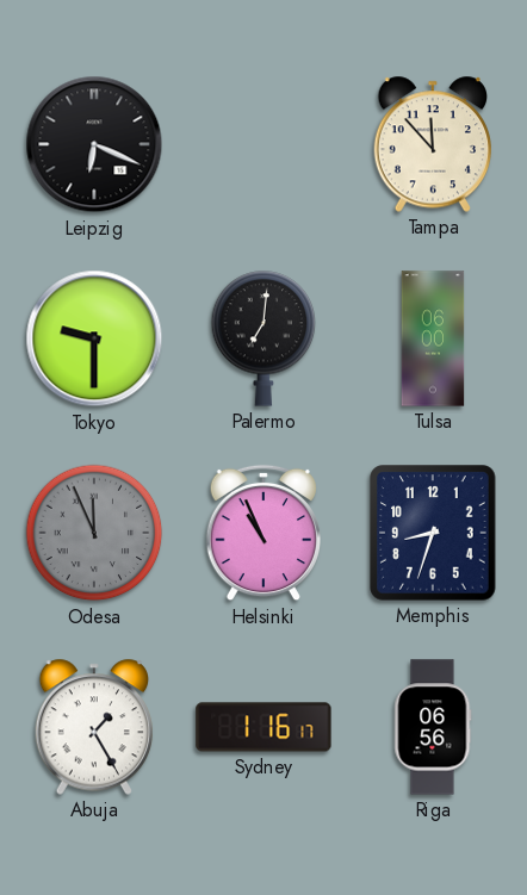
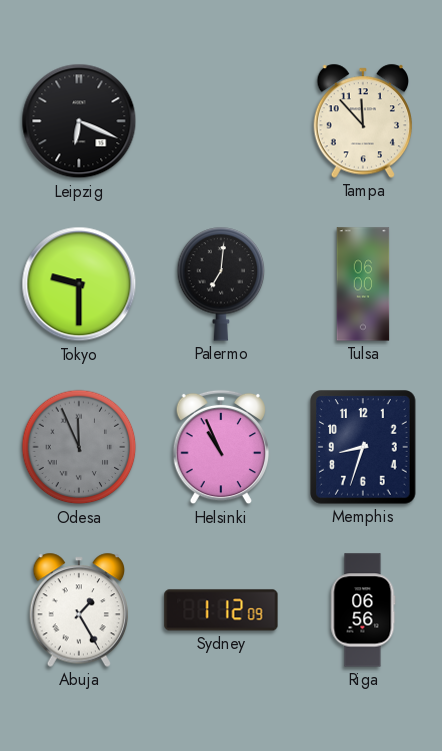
Sydney: 1:16 -> 1:12 (221, 610)
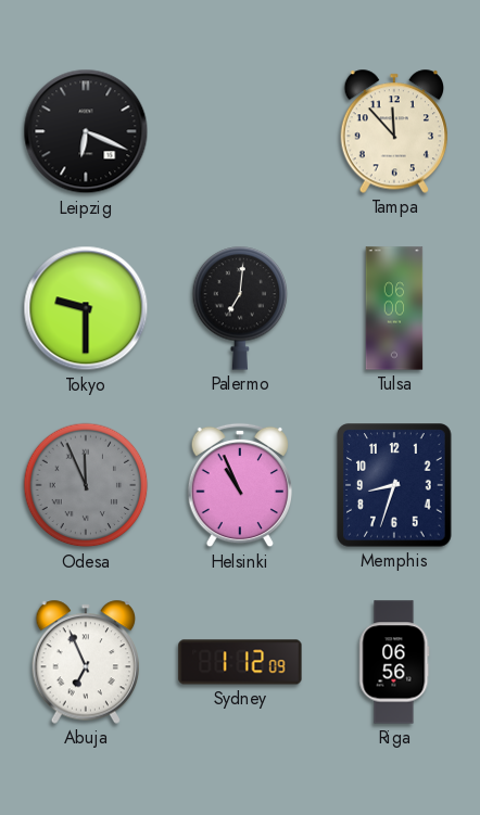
Abuja: 1:25 -> 6:56 (85, 662)
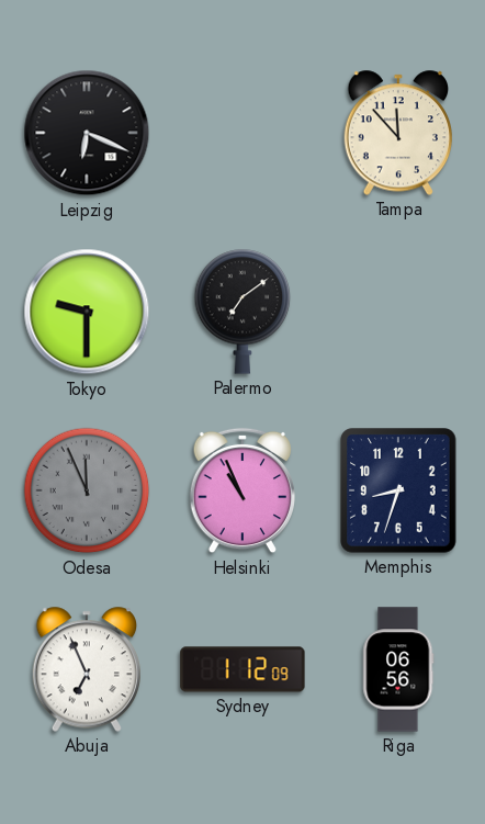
Palermo: 7:01 -> 7:09 (243, 312)
Tulsa: 06:00 -> none (394, 308)
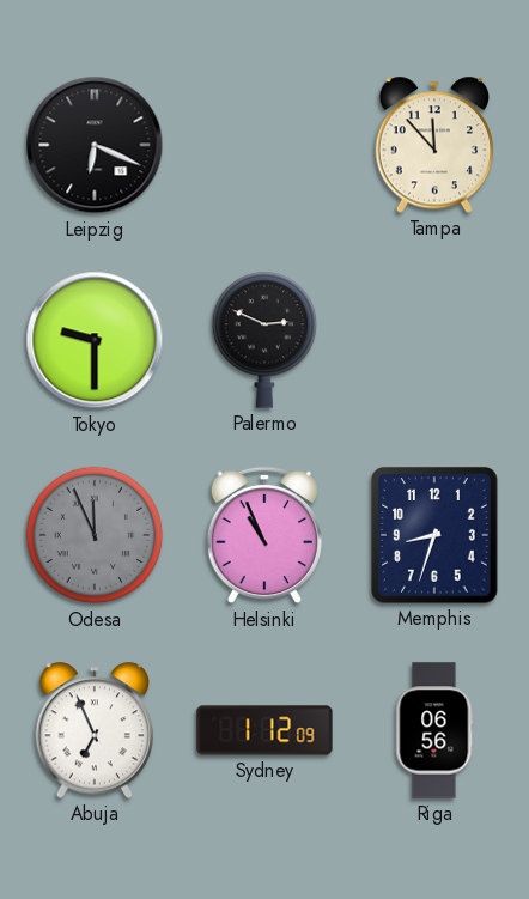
Palermo: 7:09 -> 2:49 (264, 340)
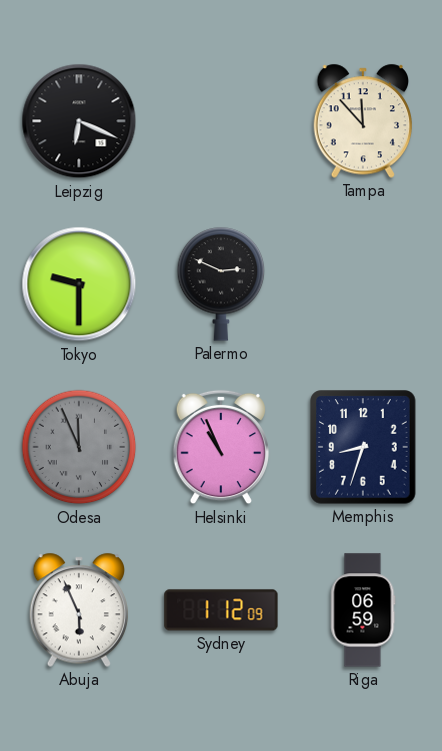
Abuja: 6:56 -> 5:56 (78, 610)
Riga: 06:56 -> 06:59 (363, 610)
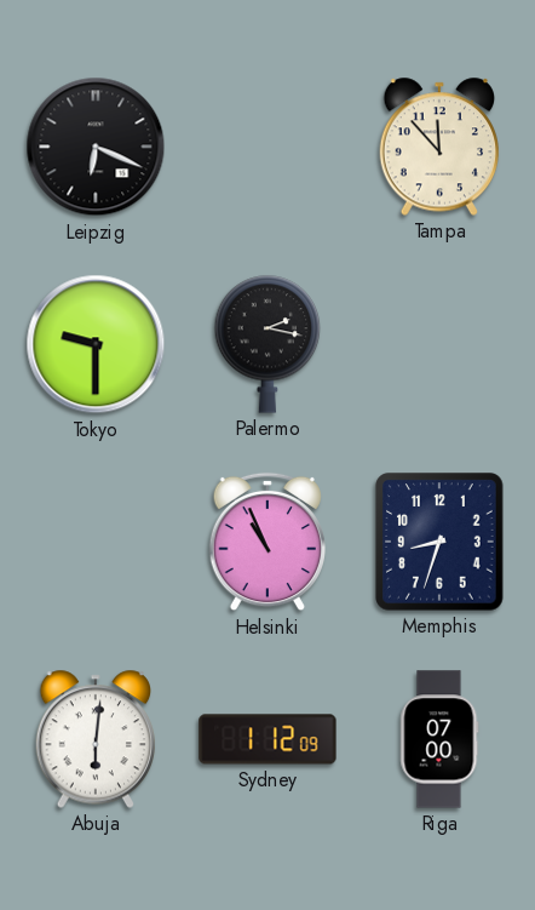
Palermo: 2:49 -> 2:17 (267, 344)
Odesa: 11:56 -> none (79, 447)
Abuja: 5:56 -> 6:01 (94, 739)
Riga: 06:59 -> 07:00 (439, 739)
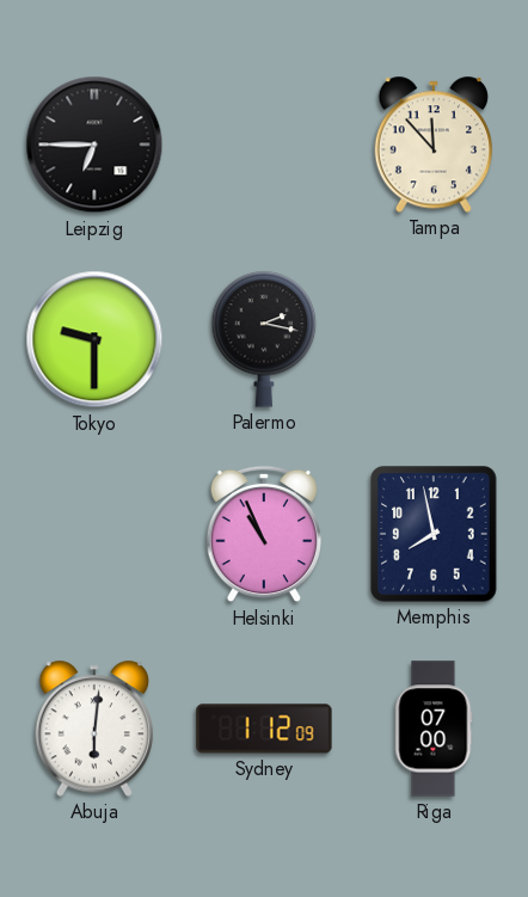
Leipzig: 6:19 -> 6:45 (94, 145)
Memphis: 8:33 -> 7:58 (434, 534)
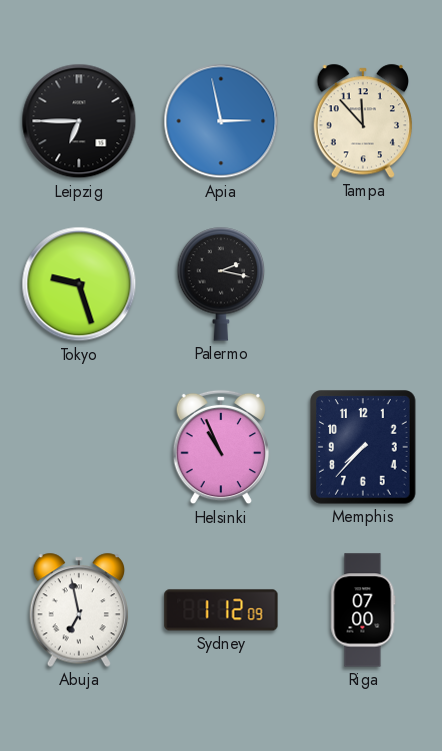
Apia: none -> 2:58 (221, 121)
Tokyo: 9:30 -> 9:27 (79, 284)
Memphis: 7:58 -> 7:37 (363, 447)
Abuja: 6:01 -> 6:58 (78, 610)
